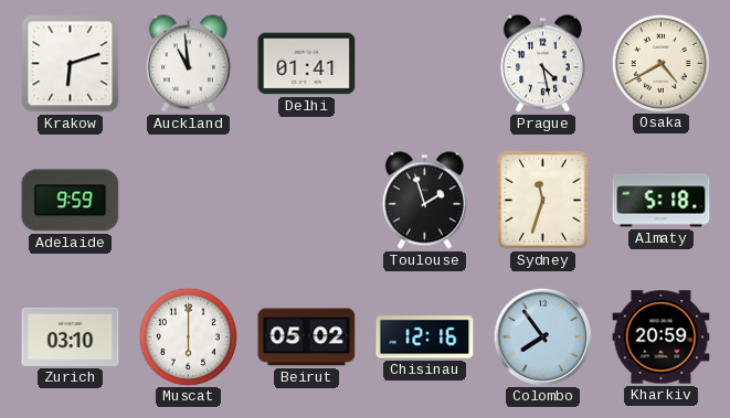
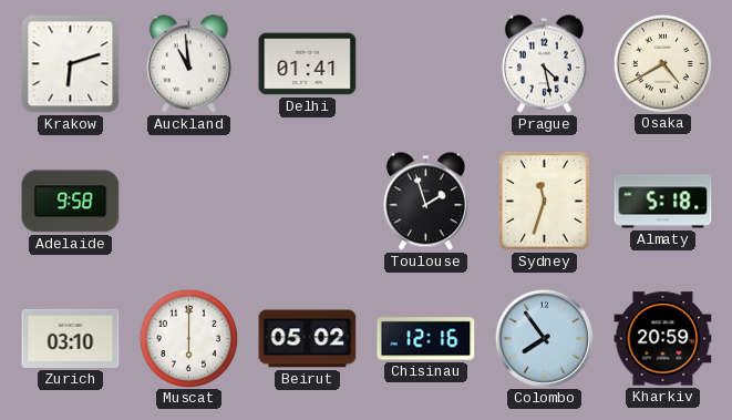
Adelaide: 9:59 -> 9:58 (71, 202)
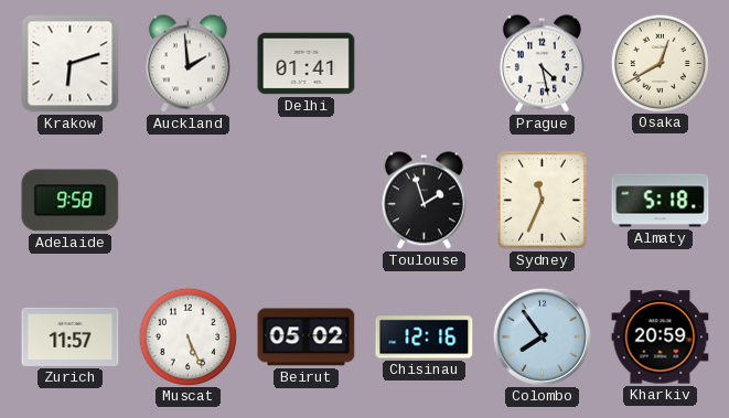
Auckland: 10:59 -> 1:59 (187, 64)
Osaka: 4:40 -> 12:40 (660, 63)
Sydney: 11:33 -> 11:34 (543, 201)
Zurich: 03:10 -> 11:57 (71, 336)
Muscat: 6:00 -> 5:26 (187, 336)
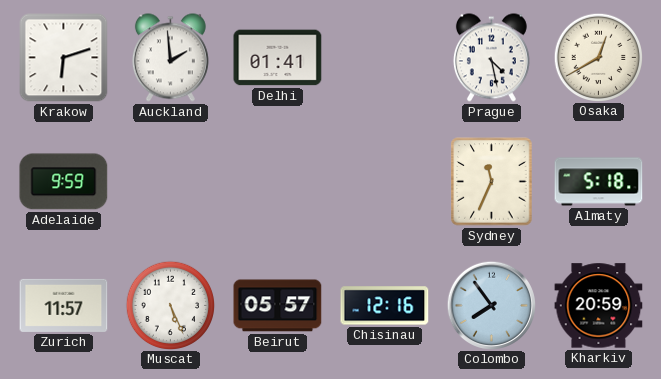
Adelaide: 9:58 -> 9:59 (64, 182)
Toulouse: 1:57 -> none (424, 201)
Beirut: 05:02 -> 05:57 (278, 306)
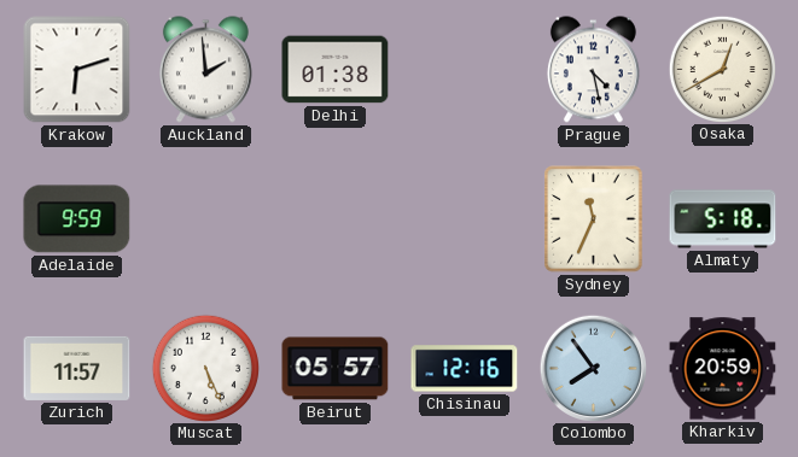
Delhi: 01:41 -> 01:38 (336, 70)
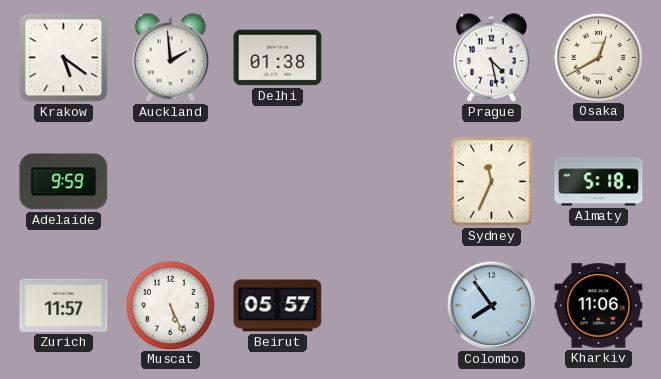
Krakow: 6:12 -> 5:21 (64, 58)
Chisinau: 12:16 -> none (465, 369)
Kharkiv: 20:59 -> 11:06 (599, 306)
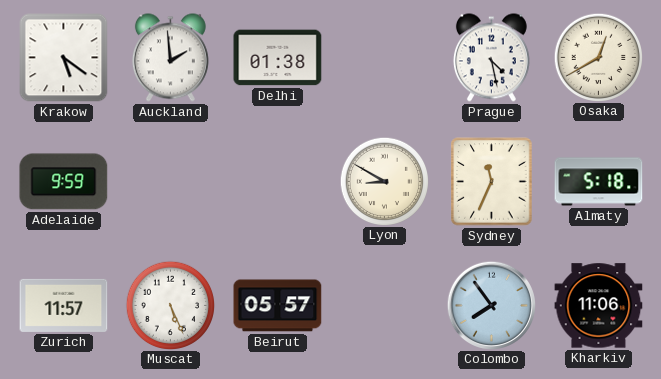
Lyon: none -> 8:50 (384, 181)
